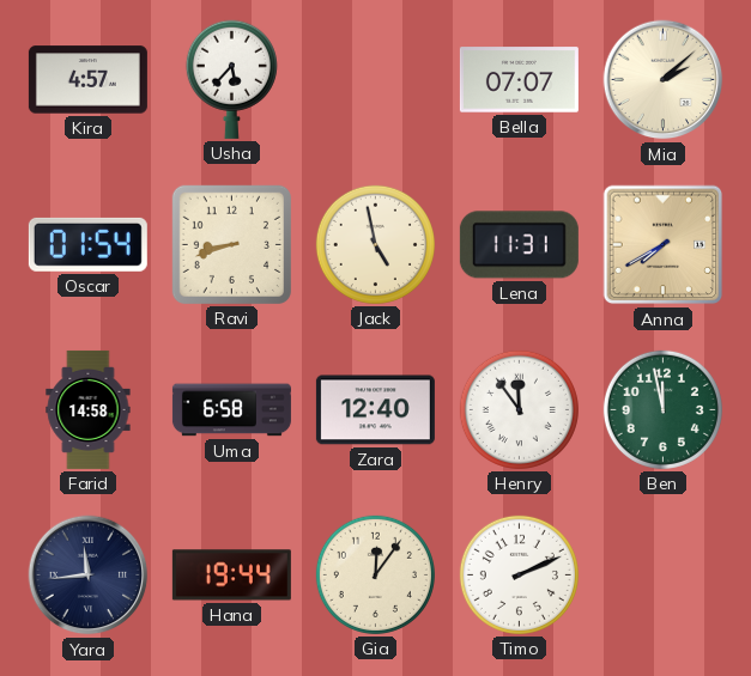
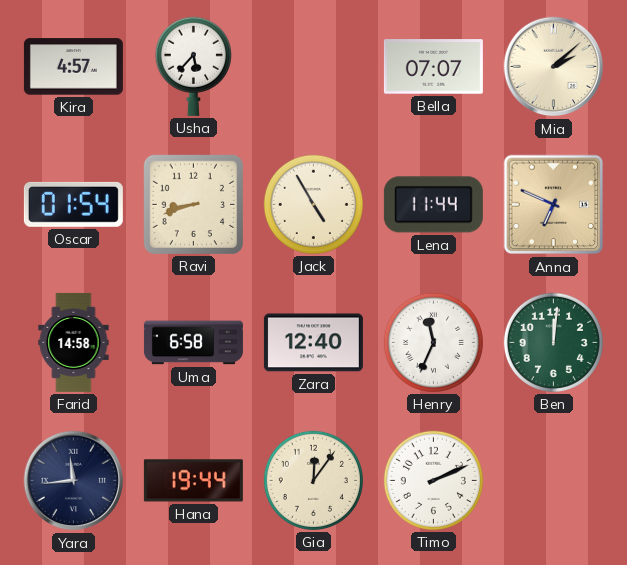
Jack: 4:58 -> 4:55 (313, 204)
Lena: 11:31 -> 11:44 (433, 205)
Anna: 7:40 -> 6:49 (554, 205)
Henry: 11:54 -> 11:34 (433, 342)
Ben: 11:58 -> 12:01 (553, 342)
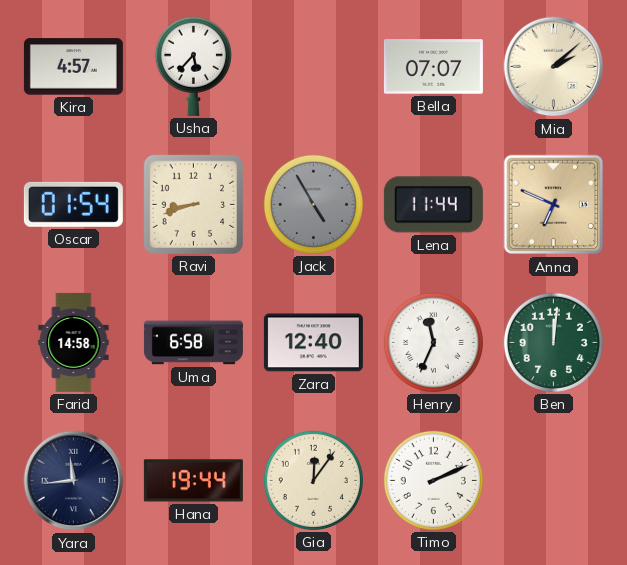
Jack dial: cream -> grey (313, 204)
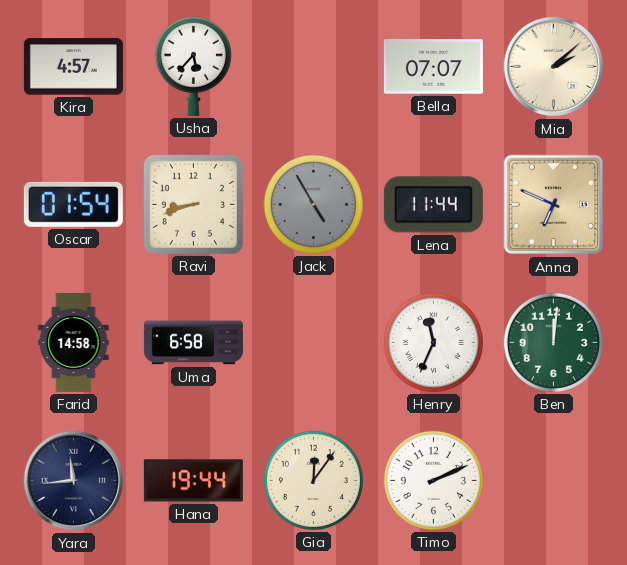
Zara: 12:40 -> none (313, 343)
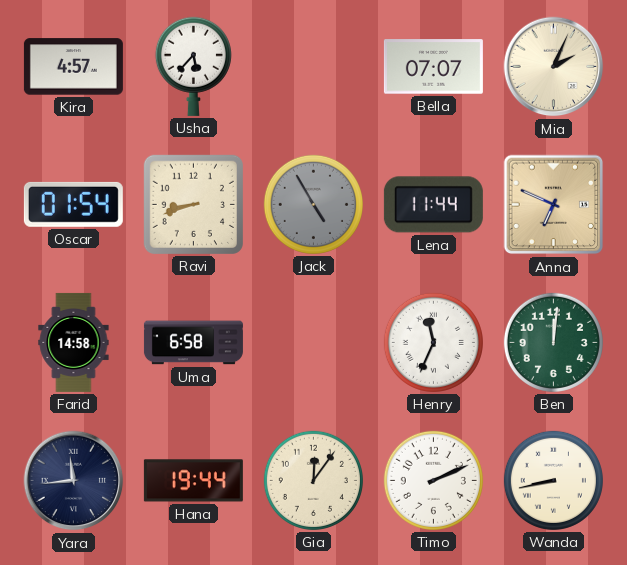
Mia: 2:08 -> 2:04 (554, 67)
Wanda: none -> 8:43 (553, 480)
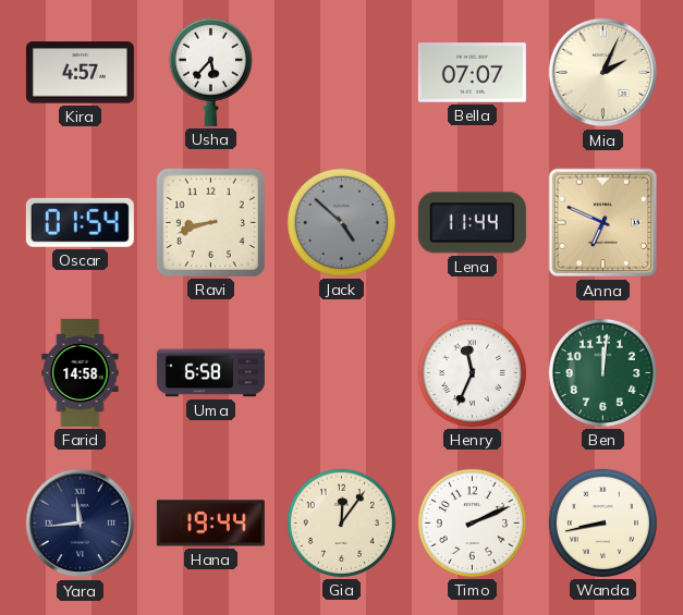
Jack: 4:55 -> 4:52 (341, 222)
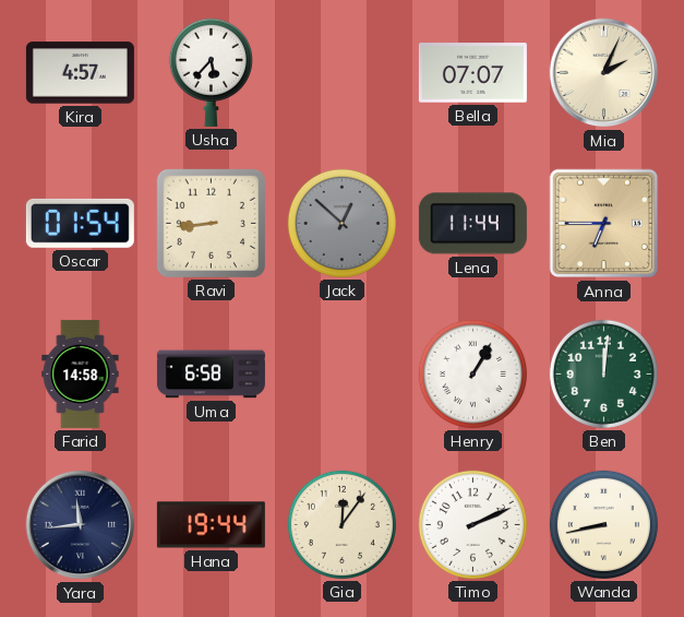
Ravi: 8:42 -> 8:44 (211, 223)
Jack: 4:52 -> 12:52 (341, 223)
Anna: 6:49 -> 6:45 (604, 224)
Henry: 11:34 -> 1:05 (472, 373)
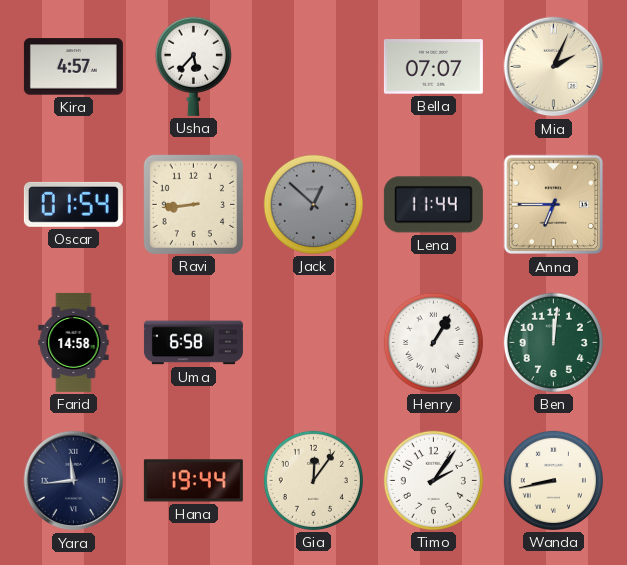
Timo: 2:11 -> 2:06 (433, 480)
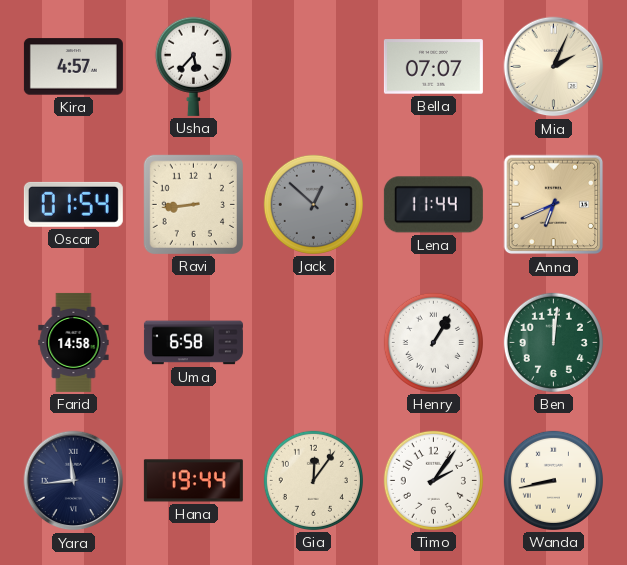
Anna: 6:45 -> 6:41 (554, 205)
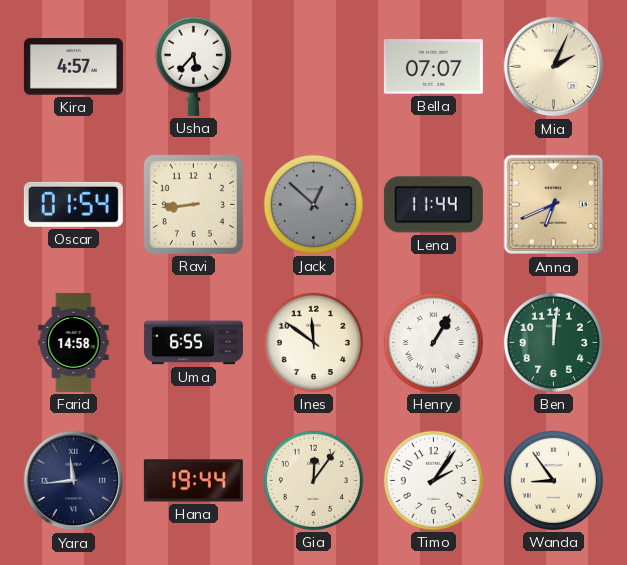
Uma: 6:58 -> 6:55 (193, 343)
Ines: none -> 11:51 (313, 342)
Wanda: 8:43 -> 8:54 (553, 480)
